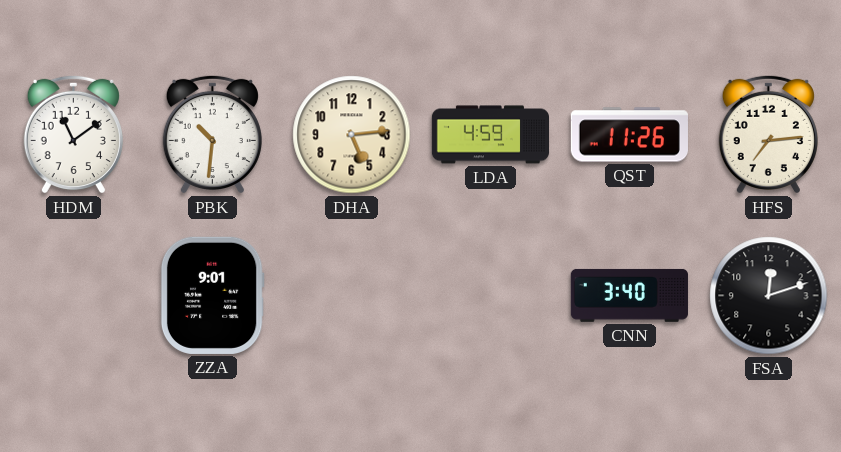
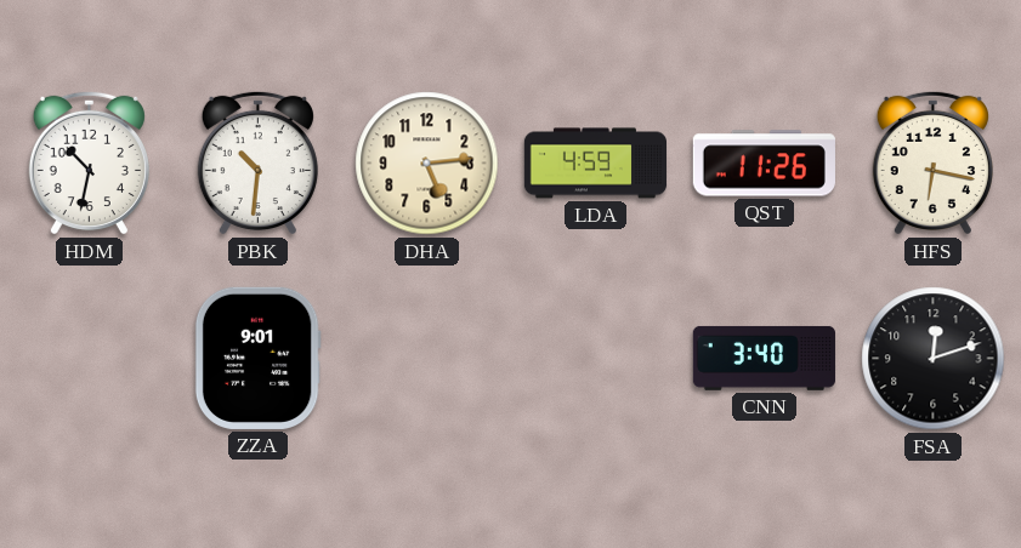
HDM: 11:09 -> 10:32 (89, 162)
HFS: 7:14 -> 6:17 (932, 162)
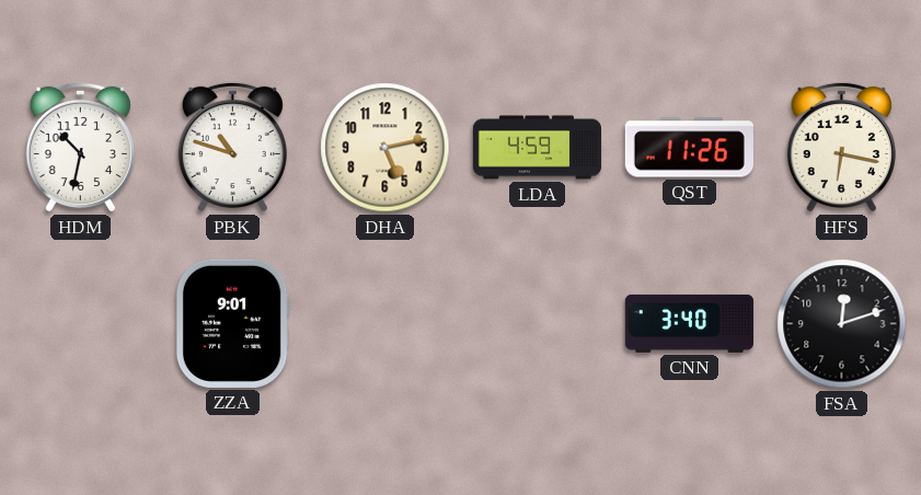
PBK: 10:31 -> 10:48 (232, 147)
DHA: 5:14 -> 5:13 (385, 148)
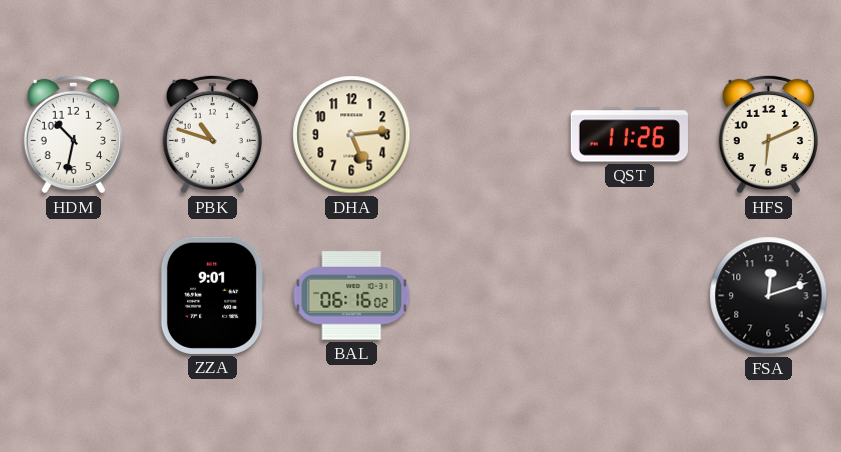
DHA: 5:13 -> 5:14 (352, 135)
LDA: 4:59 -> none (537, 148)
HFS: 6:17 -> 6:11 (768, 134)
BAL: none -> 06:16 (352, 296)
CNN: 3:40 -> none (689, 323)
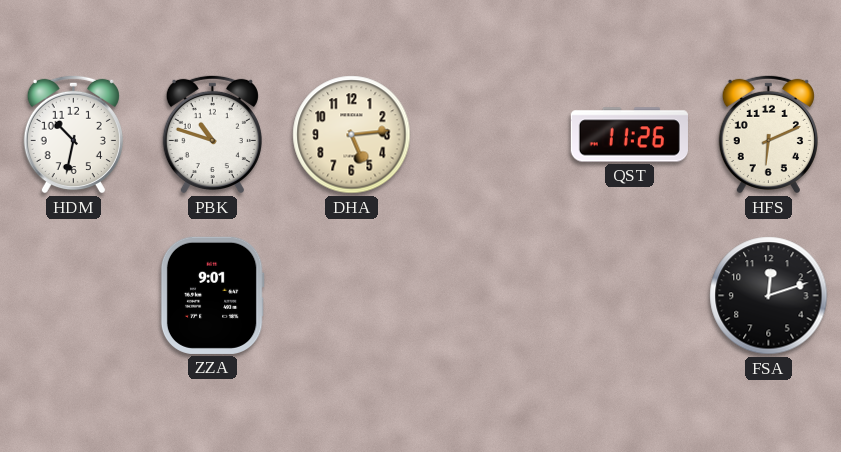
BAL: 06:16 -> none (352, 296)
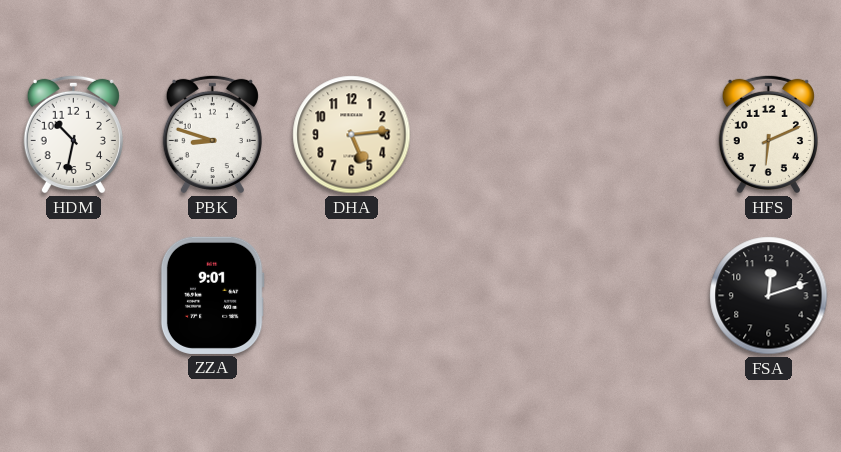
PBK: 10:48 -> 8:48 (212, 134)
QST: 11:26 -> none (629, 135)
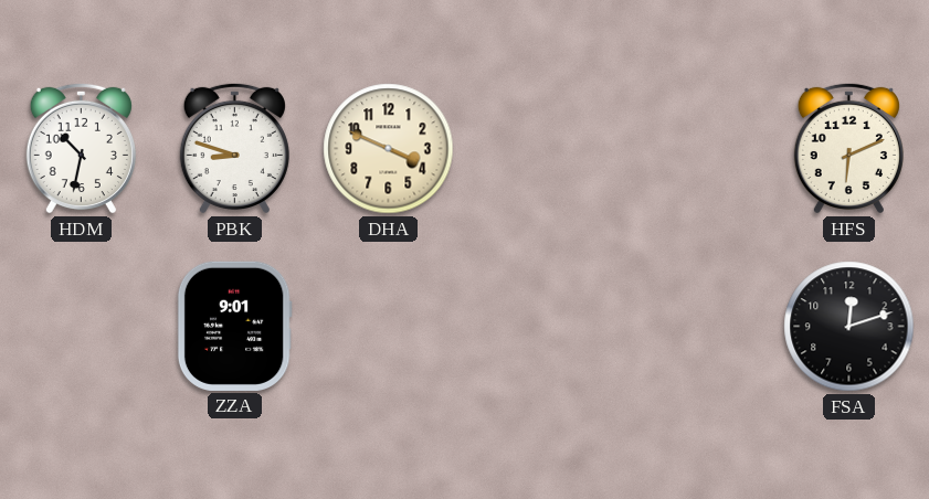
DHA: 5:14 -> 3:49 (389, 149)
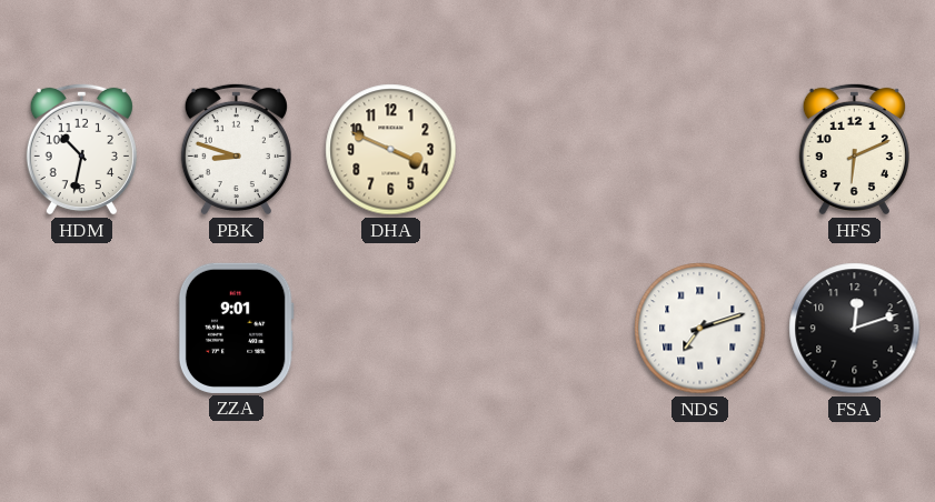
NDS: none -> 7:12 (700, 329)
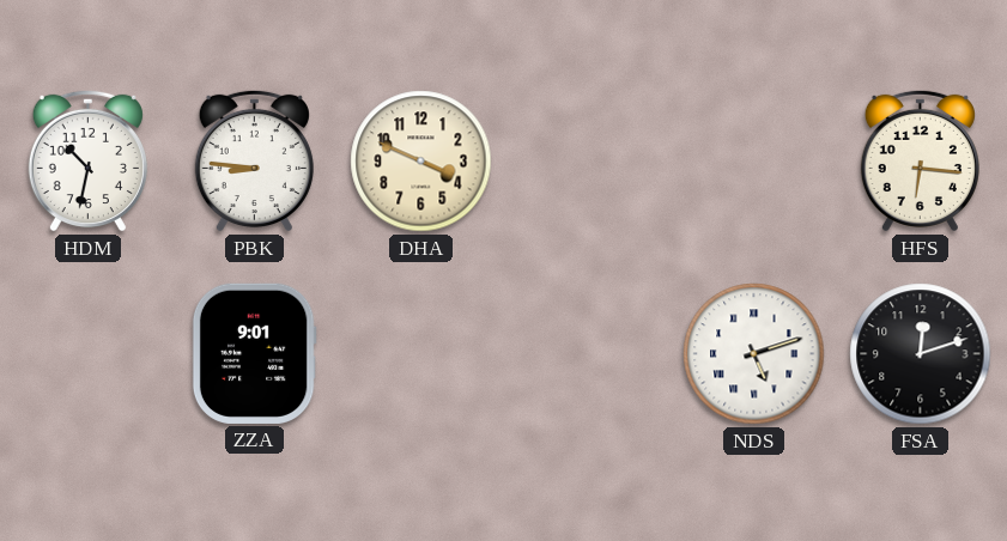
PBK: 8:48 -> 8:46 (254, 160)
HFS: 6:11 -> 6:16 (920, 160)
NDS: 7:12 -> 5:12 (754, 354)
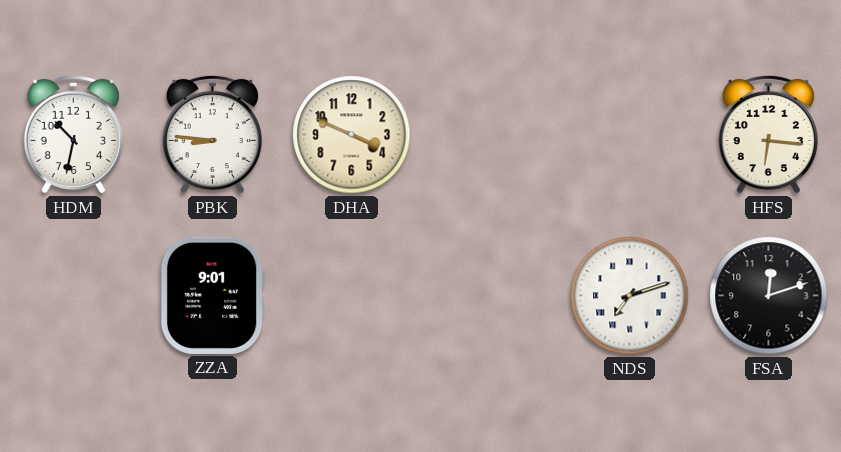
NDS: 5:12 -> 7:12 (630, 296)
